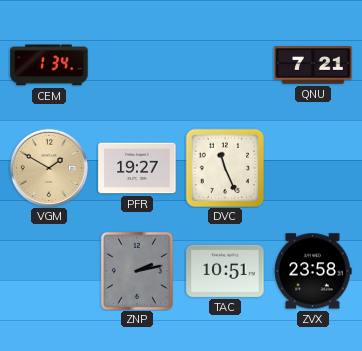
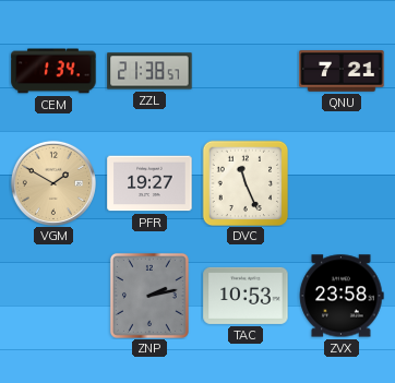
ZZL: none -> 21:38 (149, 71)
TAC: 10:51 -> 10:53 (246, 296)
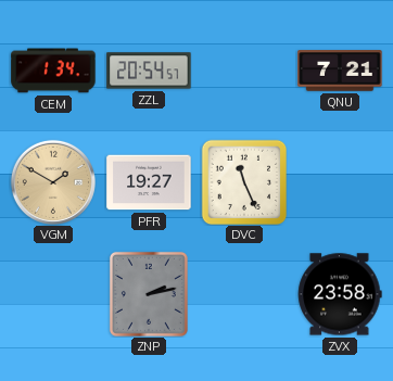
ZZL: 21:38 -> 20:54 (149, 71)
TAC: 10:53 -> none (246, 296)
